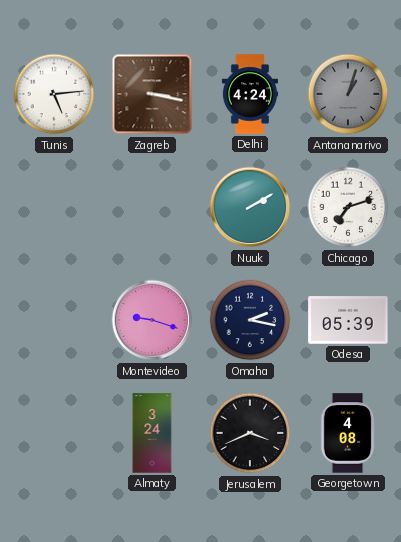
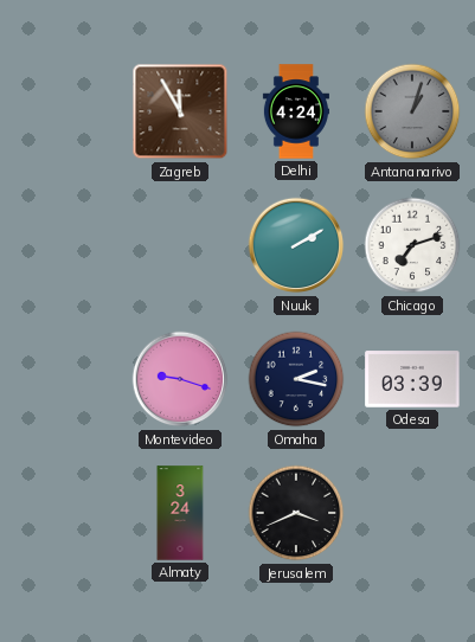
Tunis: 5:14 -> none (54, 94)
Zagreb: 3:17 -> 11:55 (180, 111)
Odesa: 05:39 -> 03:39 (412, 379)
Georgetown: 4:08 -> none (348, 433)
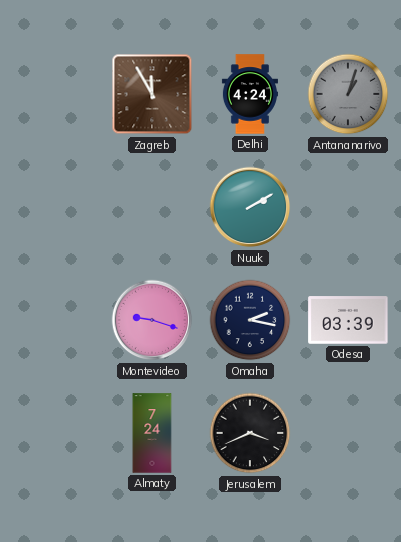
Chicago: 7:12 -> none (412, 245)
Almaty: 3:24 -> 7:24 (152, 433)
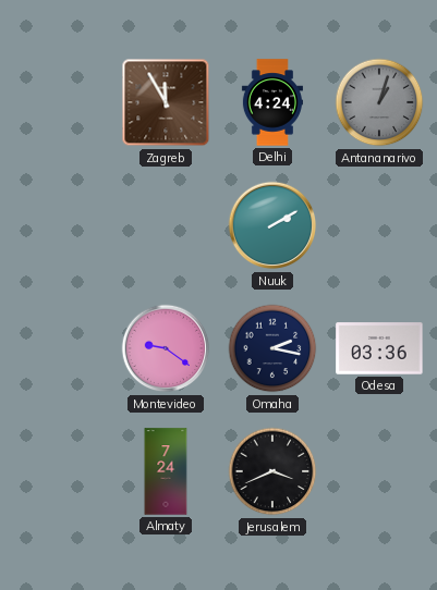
Montevideo: 9:18 -> 9:21 (166, 348)
Odesa: 03:39 -> 03:36 (379, 348)
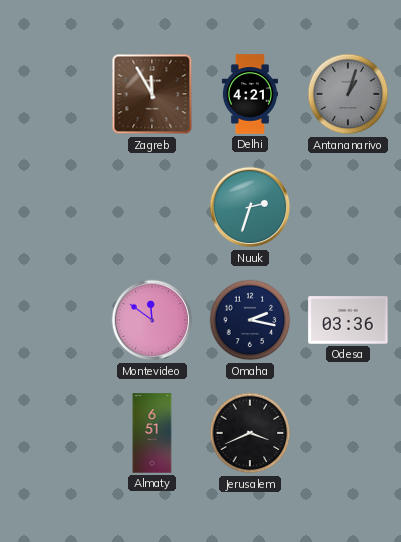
Delhi: 4:24 -> 4:21 (250, 94)
Nuuk: 2:10 -> 2:33 (250, 207)
Montevideo: 9:21 -> 11:51 (152, 320)
Almaty: 7:24 -> 6:51 (152, 433)
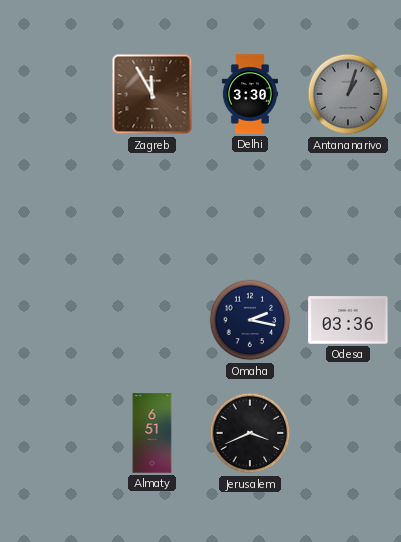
Delhi: 4:21 -> 3:30 (250, 94)
Nuuk: 2:33 -> none (250, 207)
Montevideo: 11:51 -> none (152, 320)
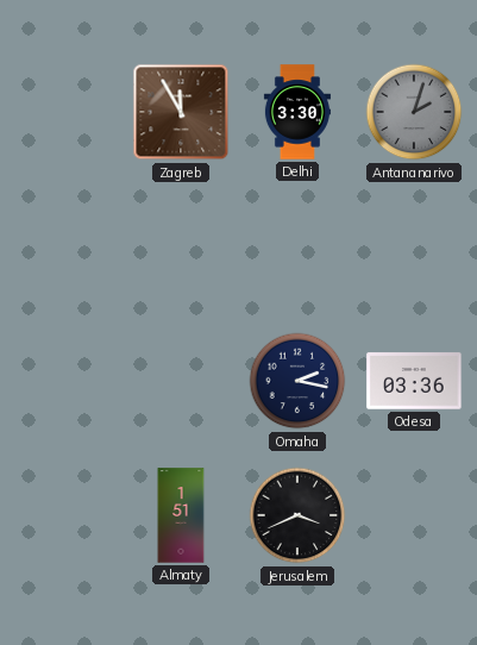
Antananarivo: 1:03 -> 2:03 (414, 112)
Almaty: 6:51 -> 1:51 (181, 515)
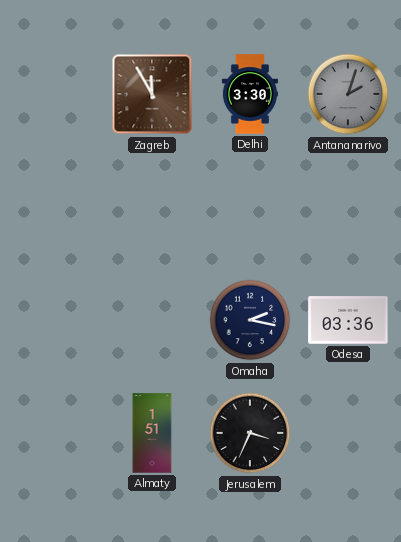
Jerusalem: 3:41 -> 3:34 (250, 433)
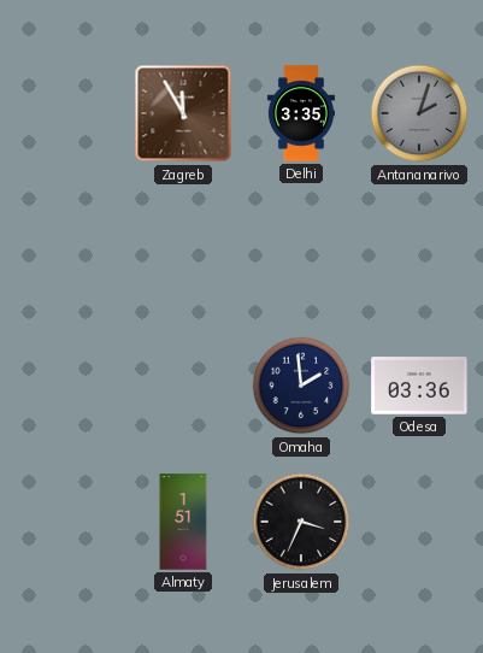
Delhi: 3:30 -> 3:35 (301, 113)
Omaha: 2:17 -> 1:59 (301, 386)
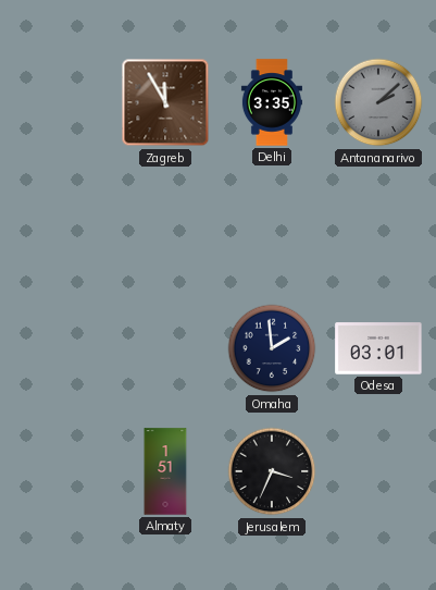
Antananarivo: 2:03 -> 2:08 (378, 102)
Odesa: 03:36 -> 03:01 (378, 348)
